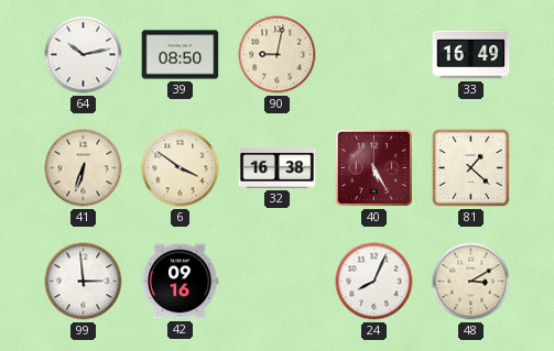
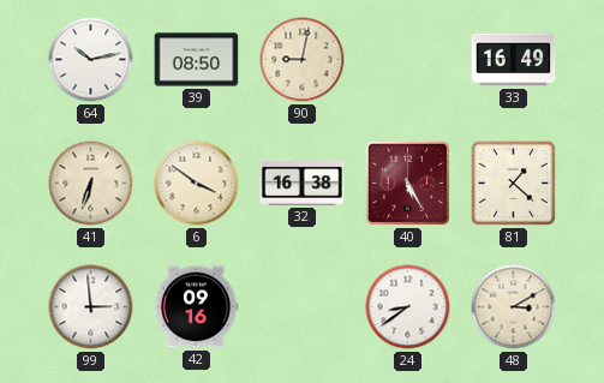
24: 8:04 -> 8:39 (408, 307)
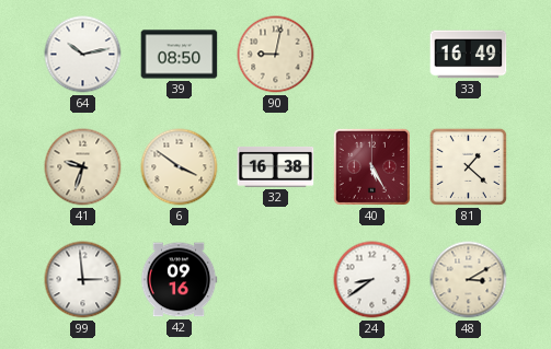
41: 6:33 -> 9:33 (83, 167)
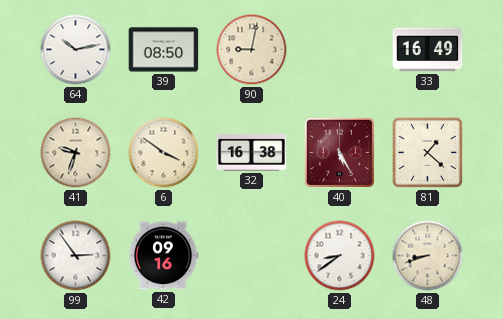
99: 2:59 -> 2:54 (76, 256)
48: 3:10 -> 8:42 (428, 256)
